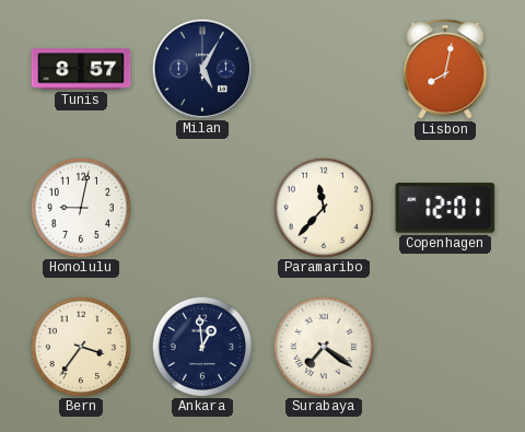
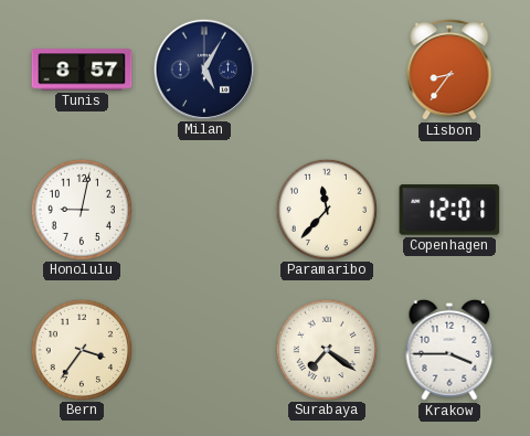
Lisbon: 8:02 -> 8:36 (449, 71)
Ankara: 12:59 -> none (201, 346)
Krakow: none -> 3:45 (449, 350)
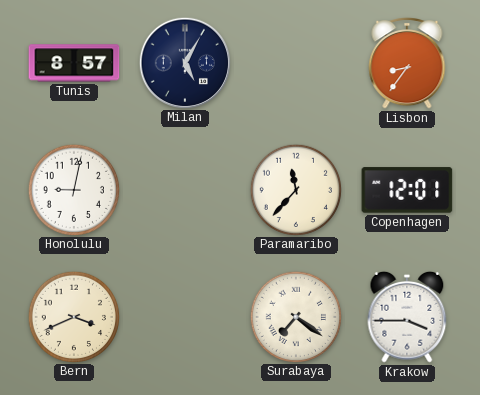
Bern: 3:36 -> 3:41 (73, 316)
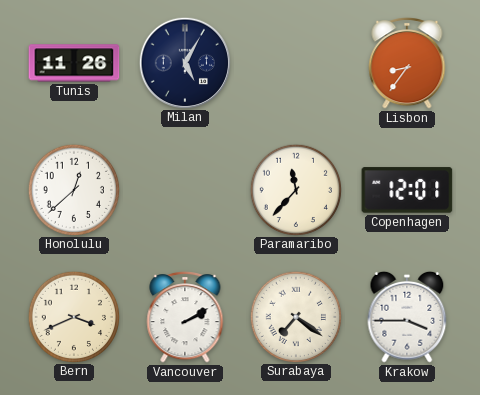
Tunis: 8:57 -> 11:26 (74, 63)
Honolulu: 9:02 -> 12:38 (73, 189)
Vancouver: none -> 2:10 (185, 318)
